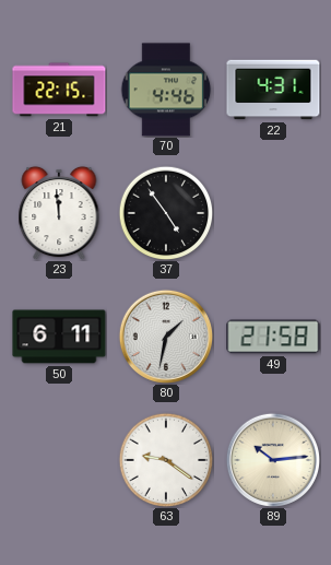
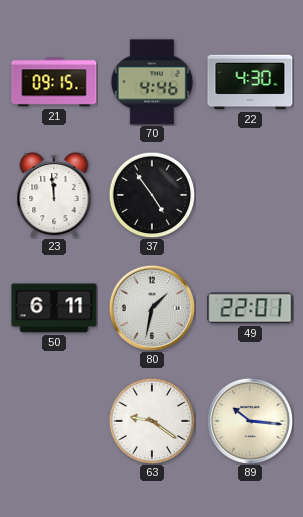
21: 22:15 -> 09:15 (54, 82)
22: 4:31 -> 4:30 (250, 82)
49: 21:58 -> 22:01 (250, 308)
89: 10:14 -> 10:16 (249, 420)
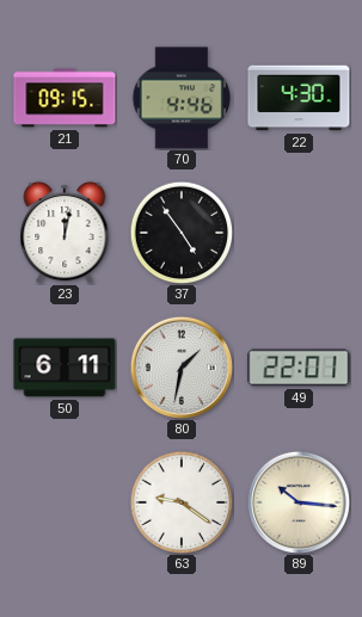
23: 11:59 -> 12:02 (65, 233)
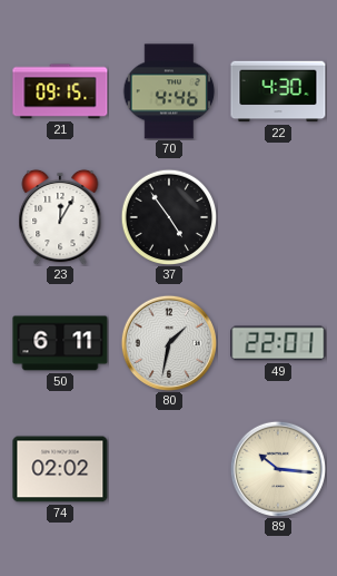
23: 12:02 -> 12:05 (60, 217)
74: none -> 02:02 (60, 469)
63: 9:21 -> none (182, 502)
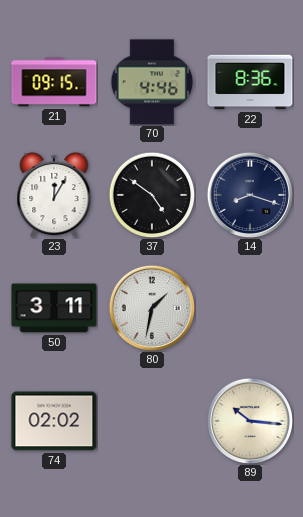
22: 4:30 -> 8:36 (250, 82)
37: 4:54 -> 4:51 (152, 195)
14: none -> 8:18 (249, 194)
50: 6:11 -> 3:11 (54, 308)
49: 22:01 -> none (278, 343)
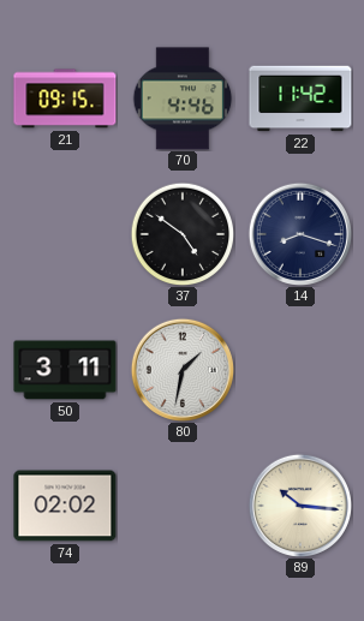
22: 8:36 -> 11:42 (300, 98)
23: 12:05 -> none (54, 195)
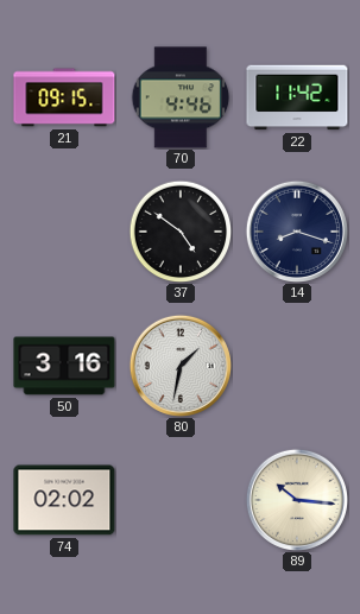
50: 3:11 -> 3:16 (64, 366)
